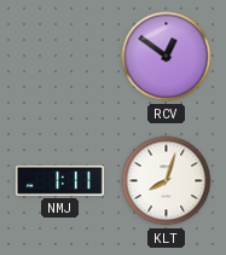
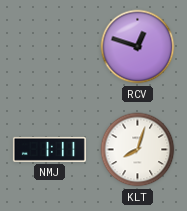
RCV: 12:51 -> 12:48 (138, 47)
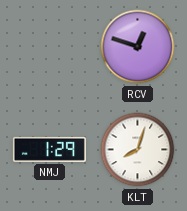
NMJ: 1:11 -> 1:29 (49, 149)
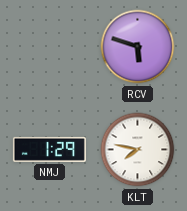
RCV: 12:48 -> 5:48 (138, 47)
KLT: 8:03 -> 7:47 (138, 150)
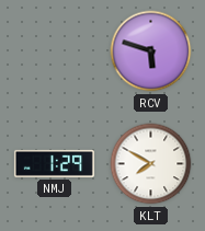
KLT: 7:47 -> 7:50 (151, 164)
